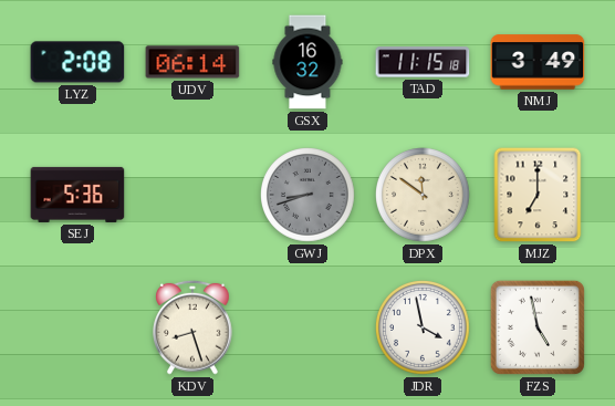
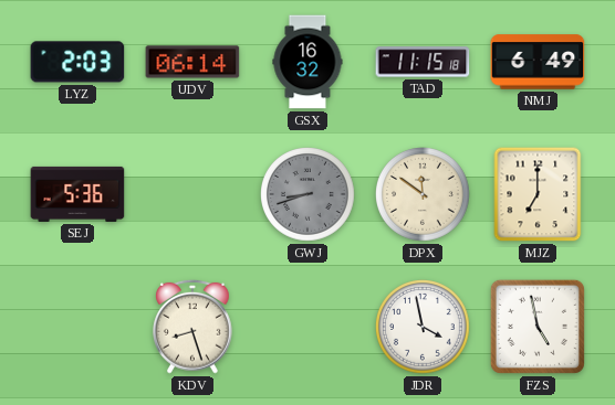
LYZ: 2:08 -> 2:03 (77, 62)
NMJ: 3:49 -> 6:49 (538, 62)
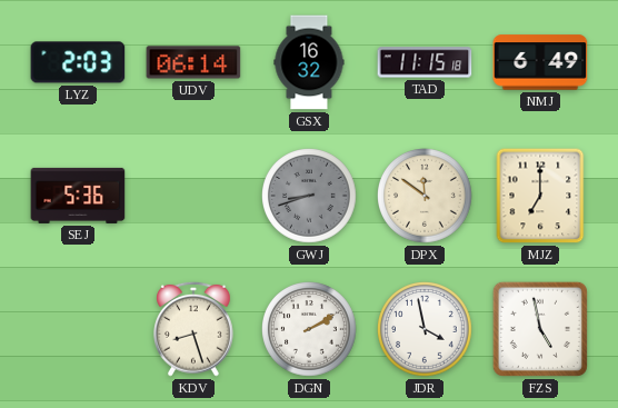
DGN: none -> 2:10 (310, 330)
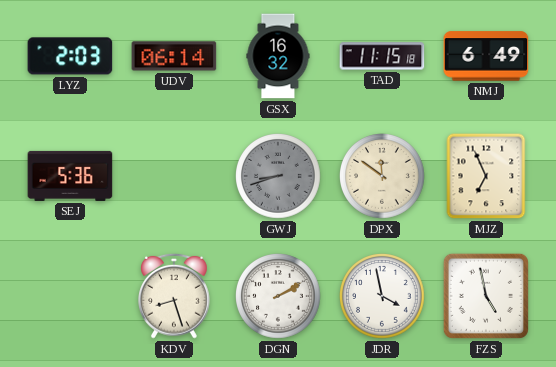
MJZ: 7:00 -> 6:56 (486, 176)
